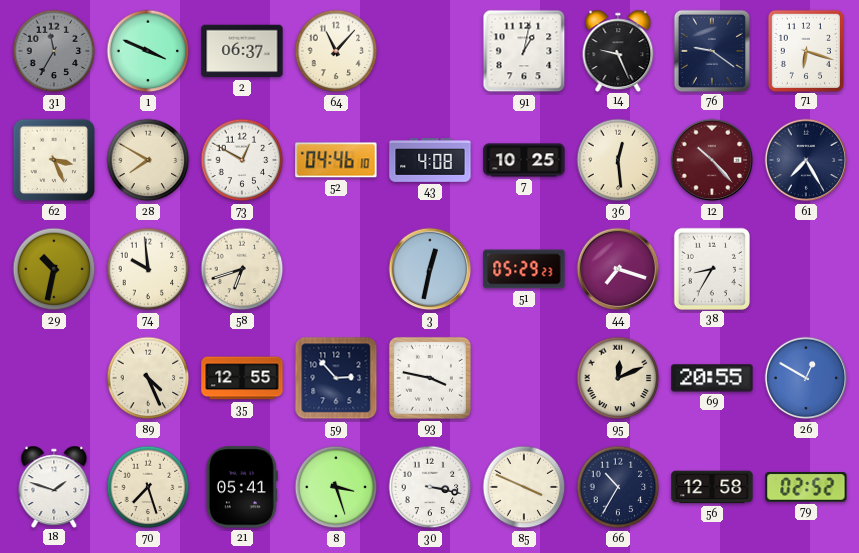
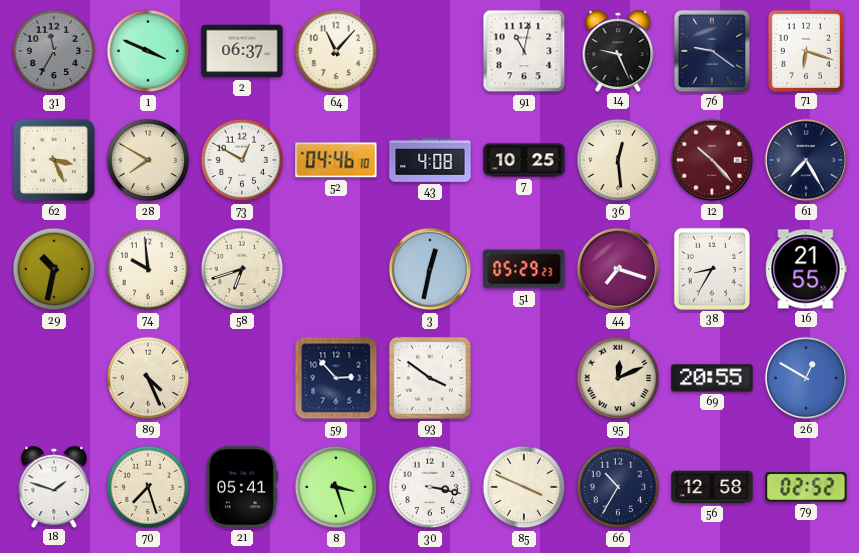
91: 1:02 -> 11:02 (524, 51)
16: none -> 21:55 (806, 269)
35: 12:55 -> none (242, 378)
93: 3:47 -> 3:51 (430, 378)
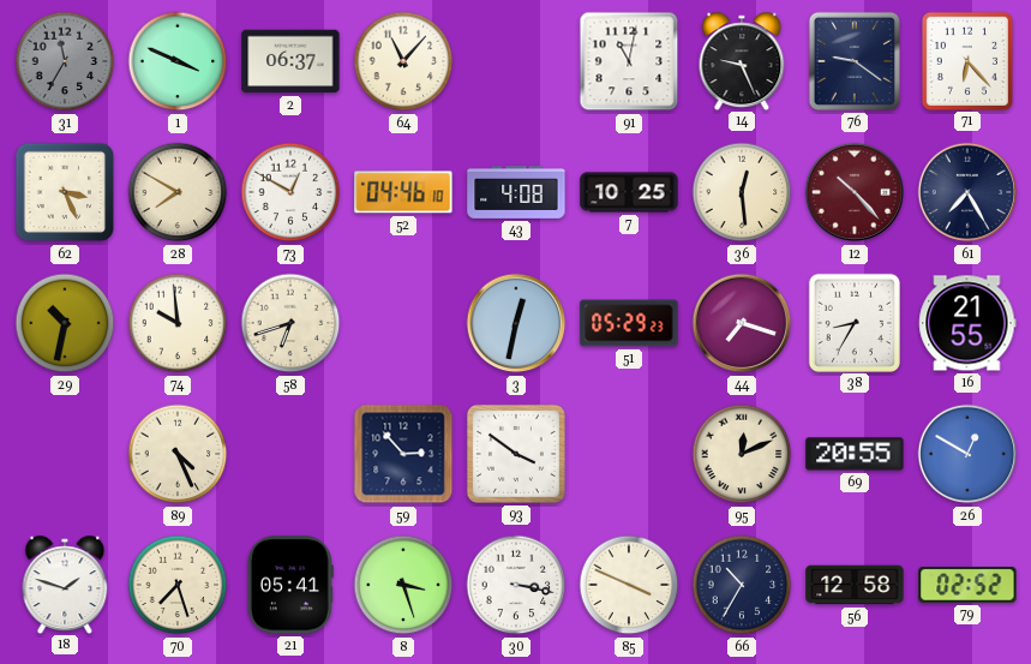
71: 6:18 -> 6:23 (967, 60)
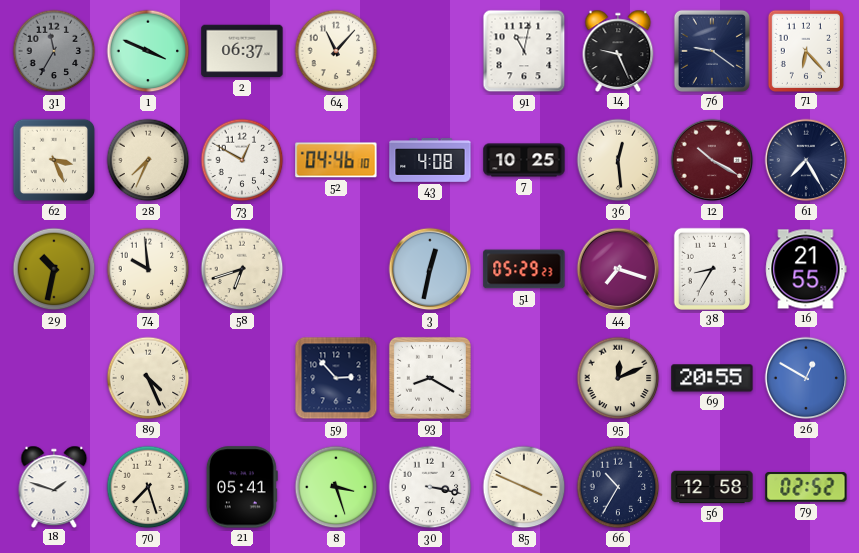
28: 7:50 -> 7:34 (148, 160)
12: 10:23 -> 10:20 (712, 160)
93: 3:51 -> 8:20 (430, 378)
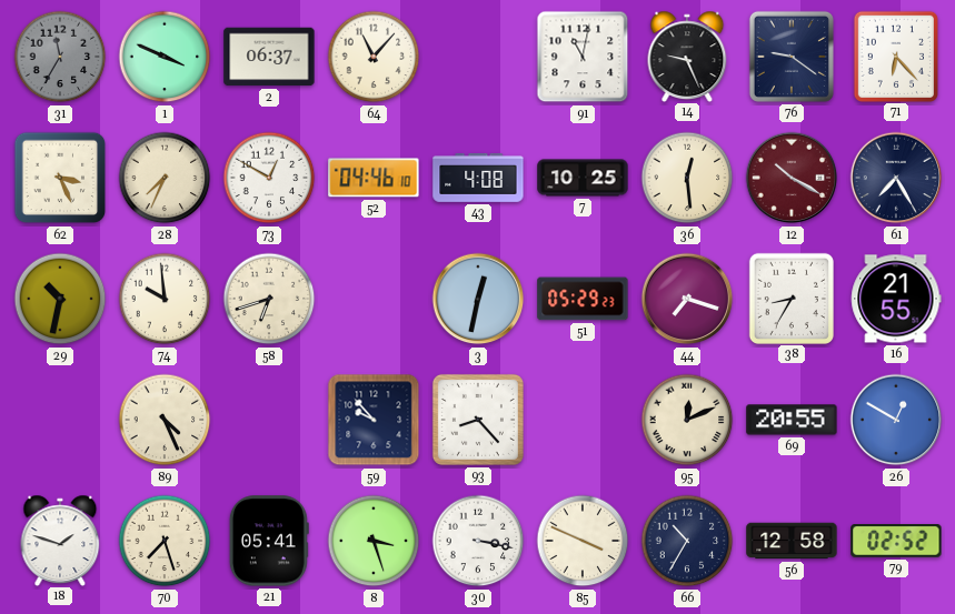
59: 2:53 -> 9:53 (374, 420)
93: 8:20 -> 8:23 (478, 420)
